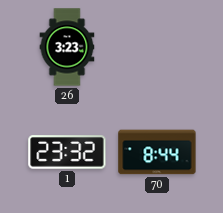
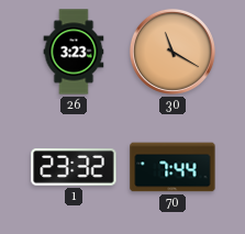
30: none -> 11:20 (172, 52)
70: 8:44 -> 7:44 (172, 167)
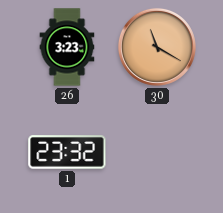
70: 7:44 -> none (172, 167)
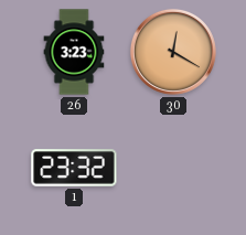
30: 11:20 -> 12:20 (173, 52)
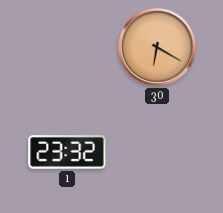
26: 3:23 -> none (74, 52)
30: 12:20 -> 6:20 (157, 47)
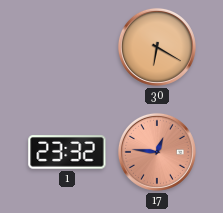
17: none -> 12:46 (157, 152)
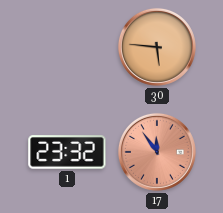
30: 6:20 -> 5:46 (157, 47)
17: 12:46 -> 11:54 (157, 152)
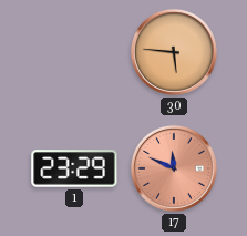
1: 23:32 -> 23:29 (74, 168)
17: 11:54 -> 11:49 (174, 168)
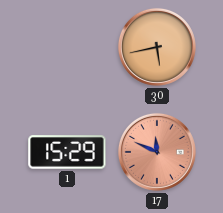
30: 5:46 -> 5:43 (157, 47)
1: 23:29 -> 15:29 (67, 152)
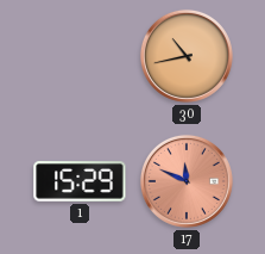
30: 5:43 -> 10:43 (187, 56)
